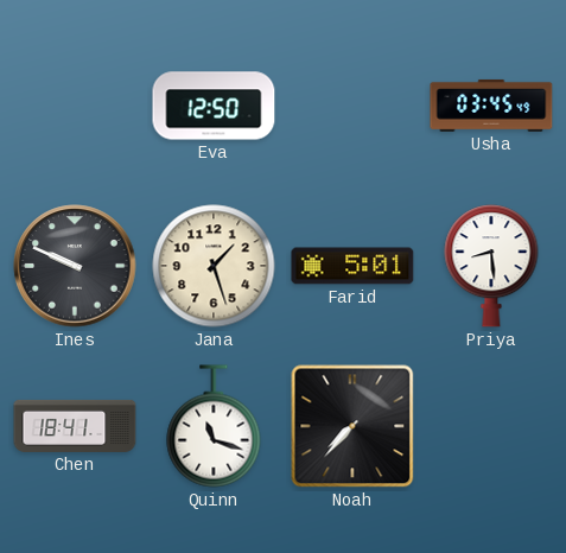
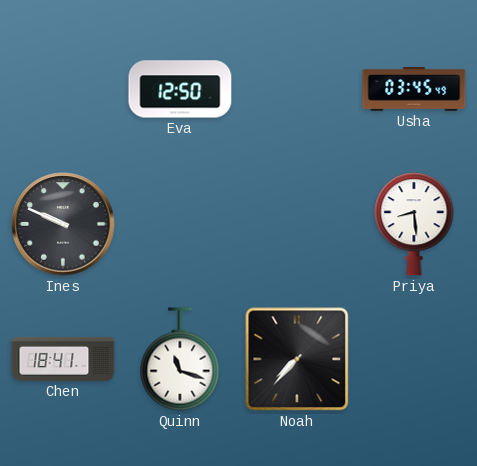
Jana: 1:27 -> none (214, 266)
Farid: 5:01 -> none (352, 266)
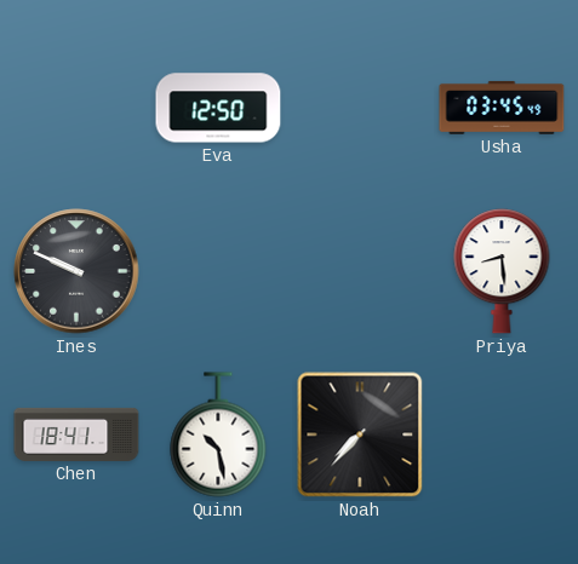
Quinn: 11:18 -> 10:28 (218, 434)
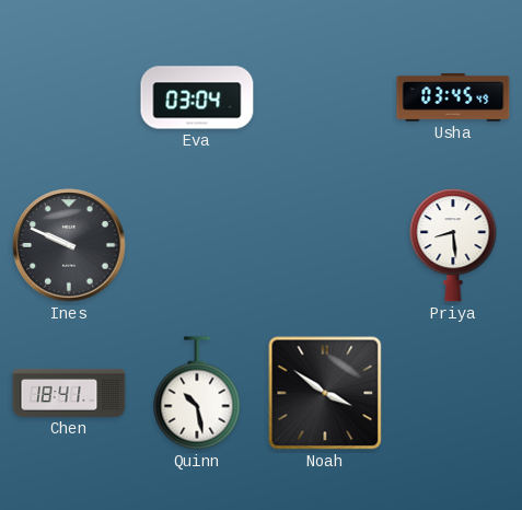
Eva: 12:50 -> 03:04 (197, 97)
Noah: 7:37 -> 3:51 (325, 393)
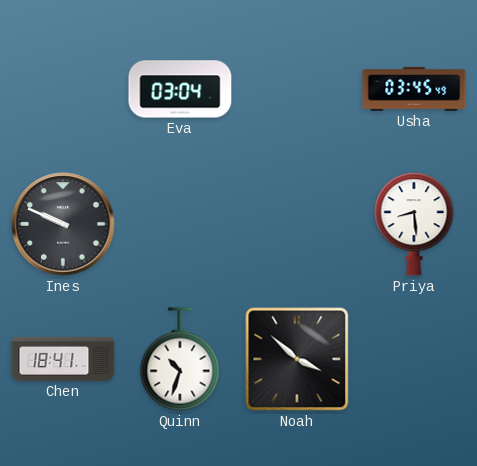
Quinn: 10:28 -> 10:33 (180, 359)
Noah: 3:51 -> 3:52 (297, 359)
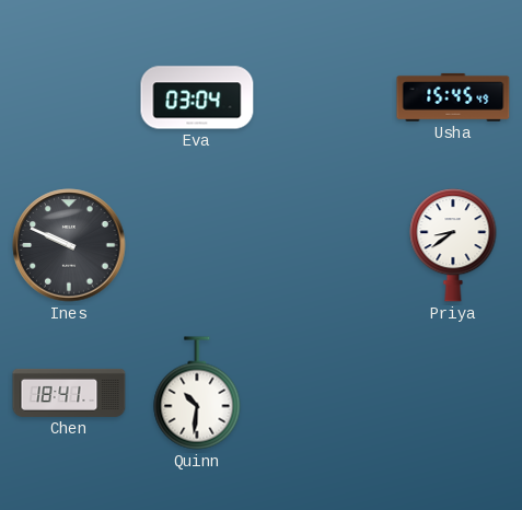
Usha: 03:45 -> 15:45 (453, 97)
Priya: 8:29 -> 8:39 (453, 245)
Quinn: 10:33 -> 10:31 (197, 393)
Noah: 3:52 -> none (297, 359)
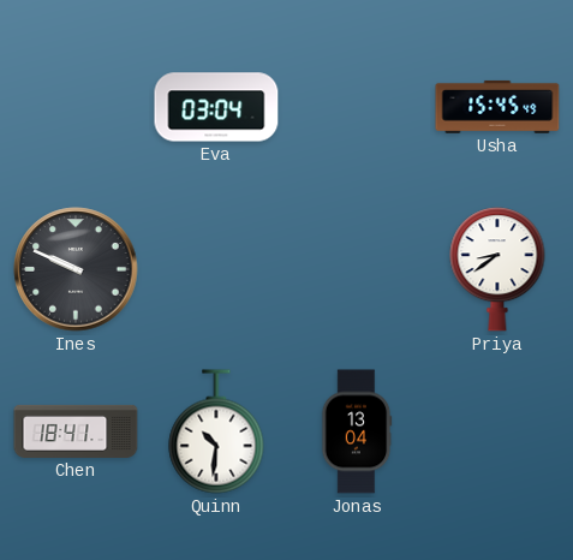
Jonas: none -> 13:04 (357, 431)
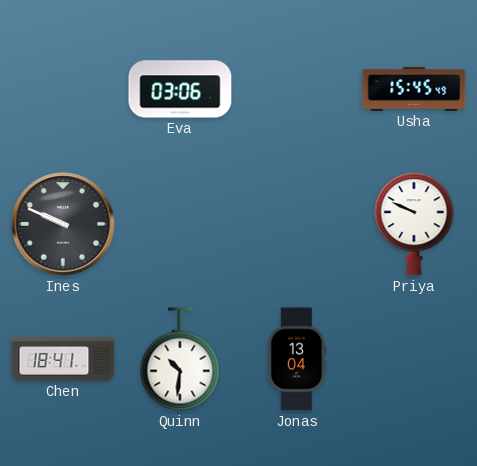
Eva: 03:04 -> 03:06 (180, 89)
Priya: 8:39 -> 9:49 (414, 224)
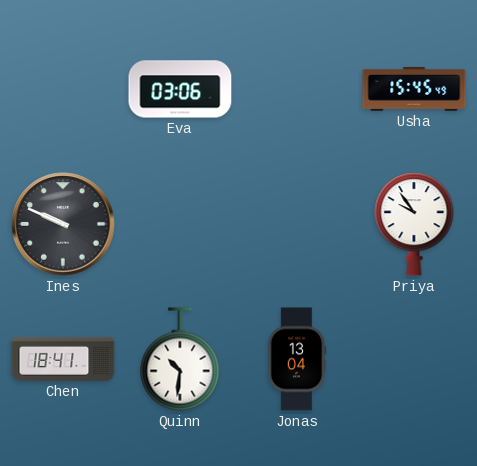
Priya: 9:49 -> 9:54 (414, 224)
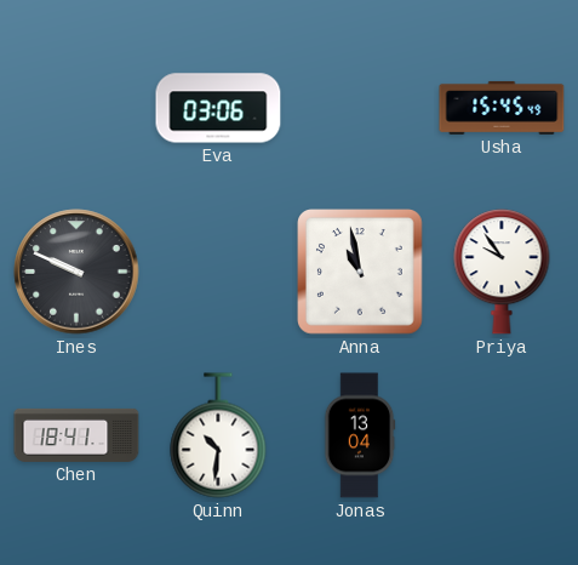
Anna: none -> 10:58 (361, 273)
